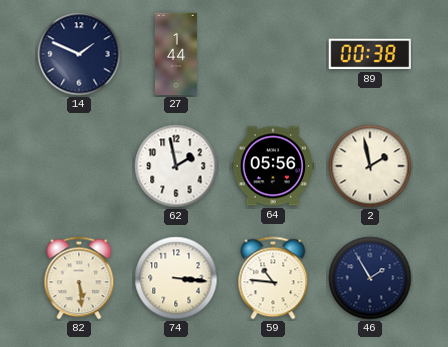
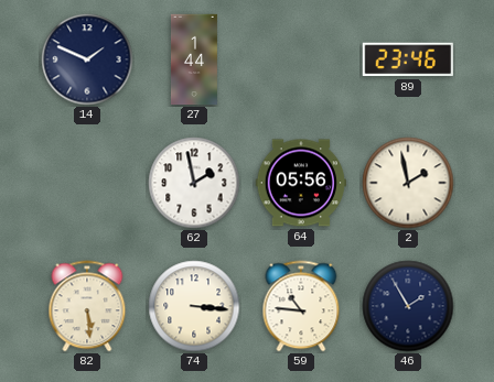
89: 00:38 -> 23:46 (408, 59)
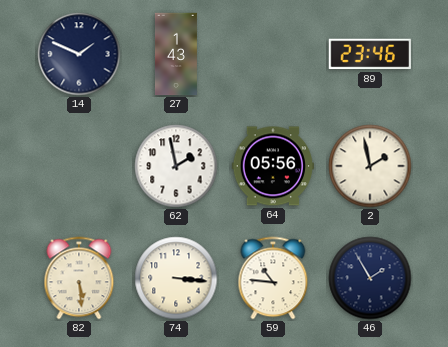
27: 1:44 -> 1:43 (176, 54)
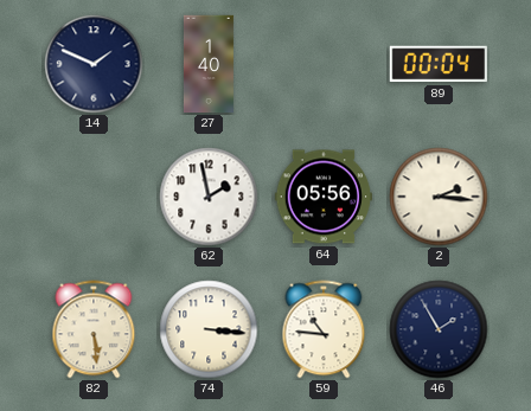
27: 1:43 -> 1:40 (209, 64)
89: 23:46 -> 00:04 (439, 64)
2: 1:58 -> 2:16 (439, 197)
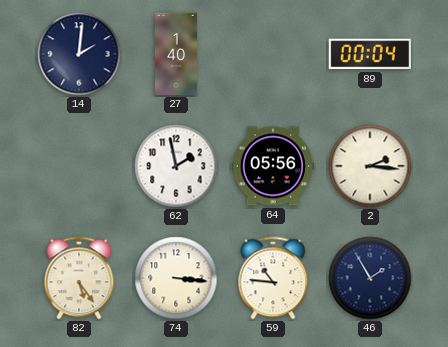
14: 1:49 -> 2:01 (79, 54)
82: 5:29 -> 5:24 (79, 278)
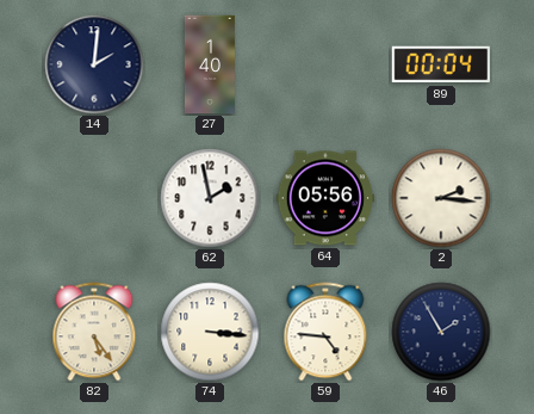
59: 10:46 -> 4:46 (325, 332)
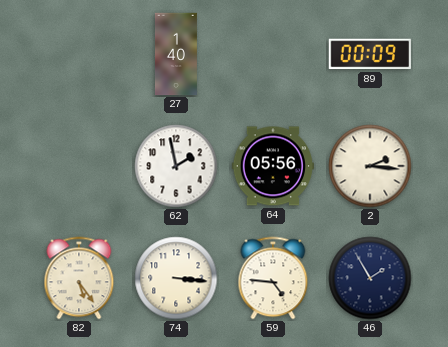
14: 2:01 -> none (94, 64)
89: 00:04 -> 00:09 (370, 54)
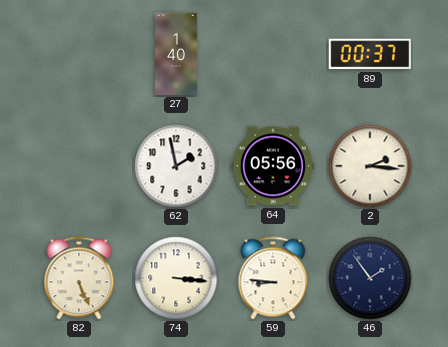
89: 00:09 -> 00:37 (370, 54)
82: 5:24 -> 5:26 (79, 278)
59: 4:46 -> 8:46 (273, 278)
46: 1:55 -> 1:54 (370, 278)
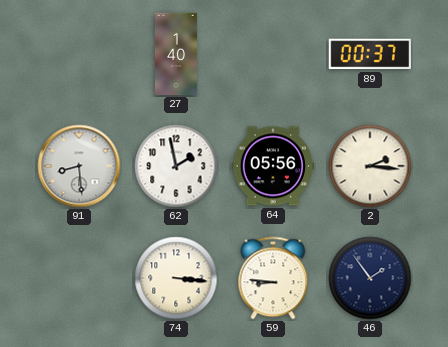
91: none -> 8:29 (79, 166)
82: 5:26 -> none (79, 278)
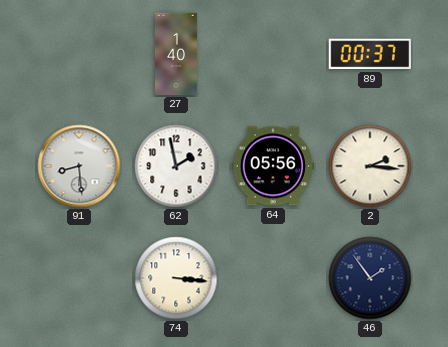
59: 8:46 -> none (273, 278)
